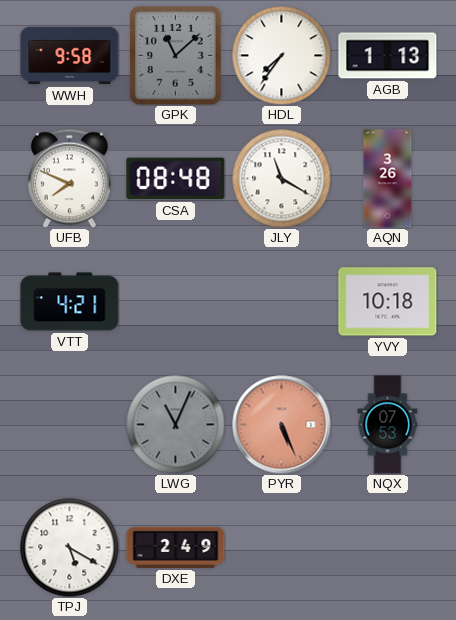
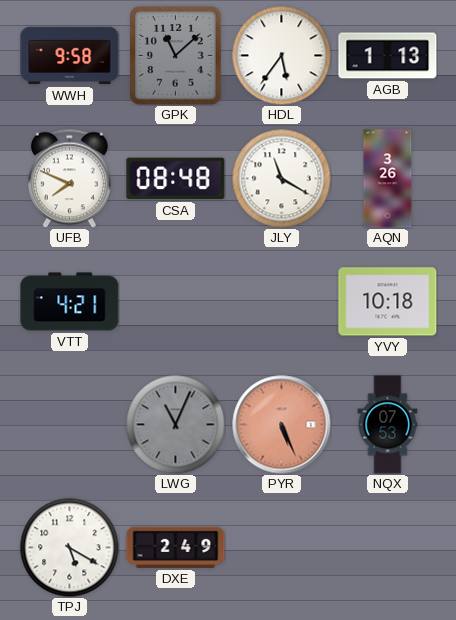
HDL: 7:36 -> 5:36 (282, 56)
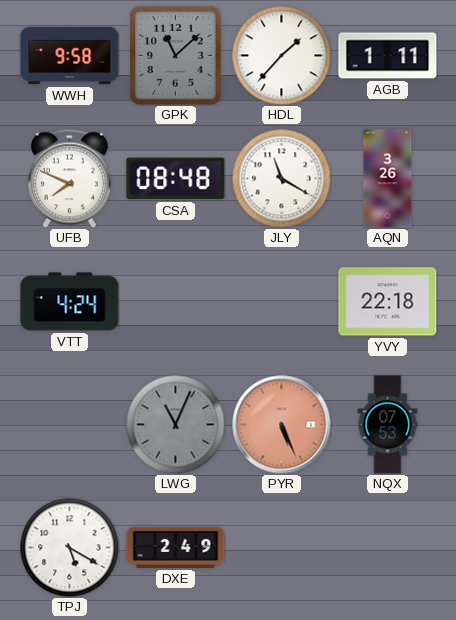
HDL: 5:36 -> 1:37 (282, 56)
AGB: 1:13 -> 1:11 (388, 56)
VTT: 4:21 -> 4:24 (70, 302)
YVY: 10:18 -> 22:18 (388, 302)
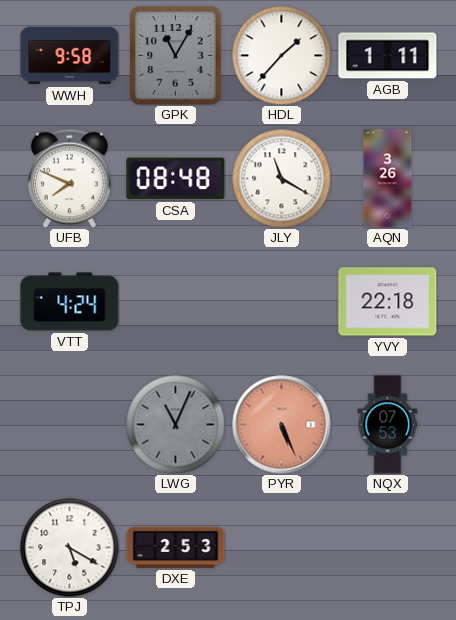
GPK: 11:08 -> 11:05 (176, 56)
DXE: 2:49 -> 2:53 (176, 547)
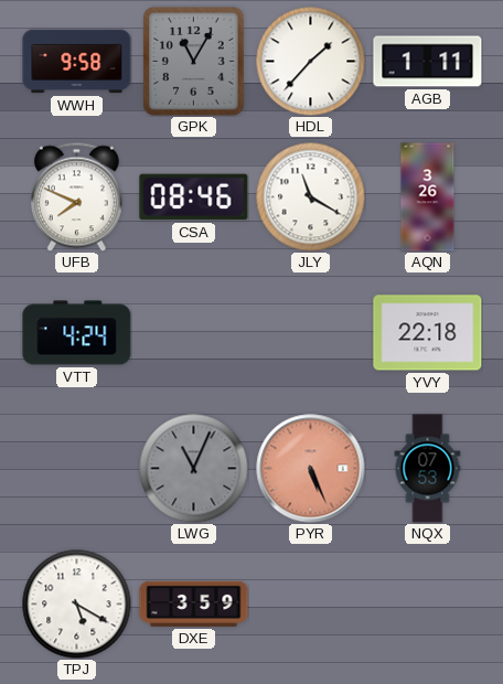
CSA: 08:48 -> 08:46 (194, 197)
DXE: 2:53 -> 3:59 (194, 603)
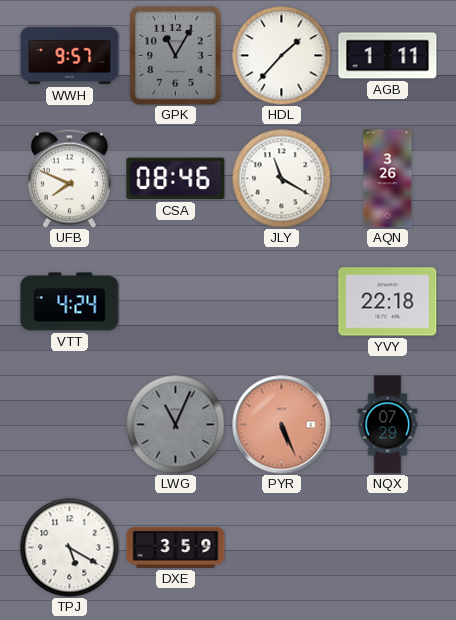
WWH: 9:58 -> 9:57 (70, 56)
NQX: 07:53 -> 07:29 (388, 425)
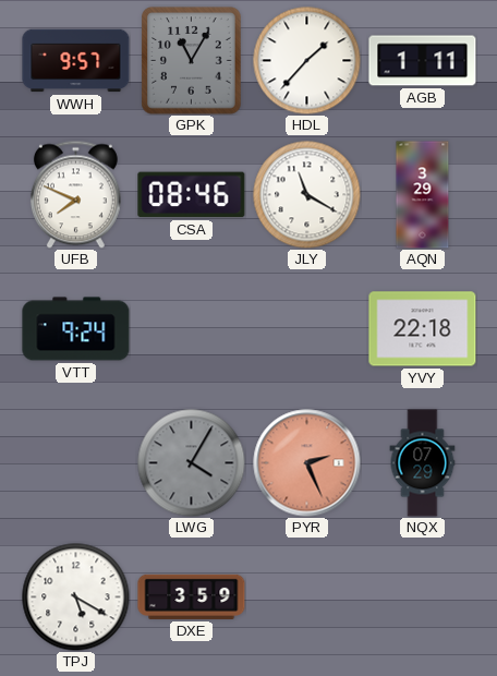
AQN: 3:26 -> 3:29 (423, 195)
VTT: 4:24 -> 9:24 (76, 329)
LWG: 11:04 -> 4:05 (192, 463)
PYR: 5:26 -> 2:26 (307, 463)
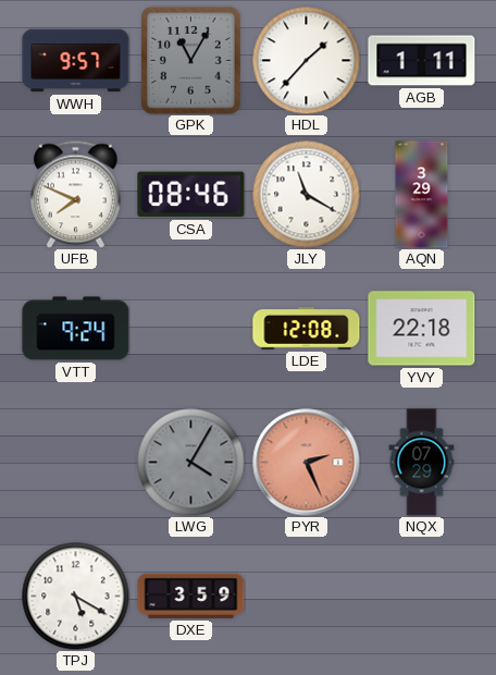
LDE: none -> 12:08 (307, 329)
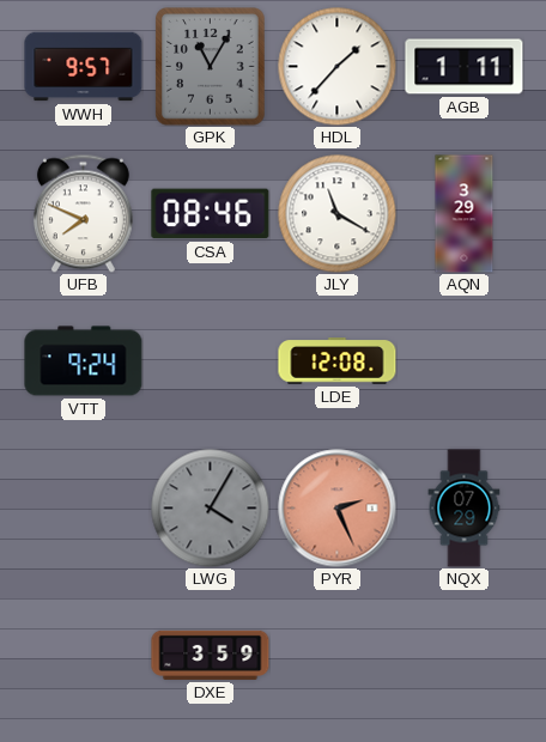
YVY: 22:18 -> none (422, 329)
TPJ: 5:20 -> none (76, 597)
